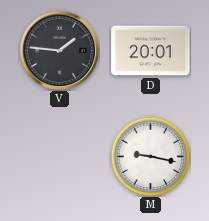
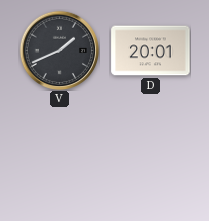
V: 1:46 -> 1:41 (59, 50)
M: 9:17 -> none (150, 156)
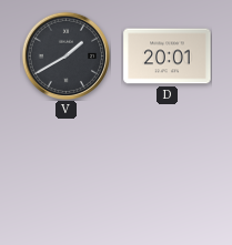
V: 1:41 -> 1:40 (65, 55)
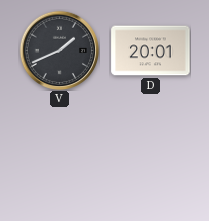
V: 1:40 -> 1:41 (59, 50)
